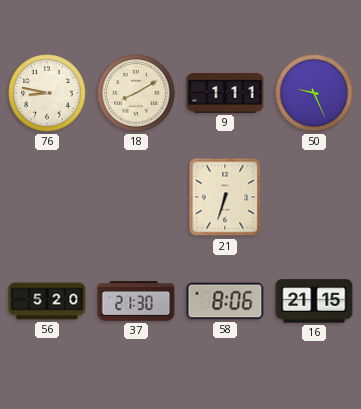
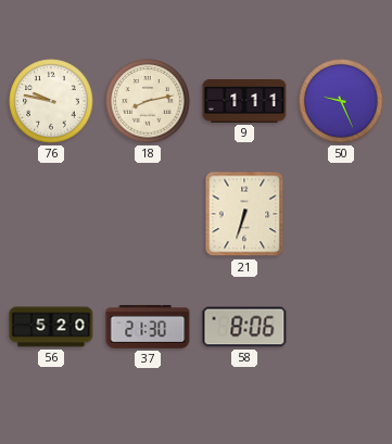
76: 8:47 -> 9:47 (51, 101)
18: 8:10 -> 8:13 (148, 101)
16: 21:15 -> none (314, 301)
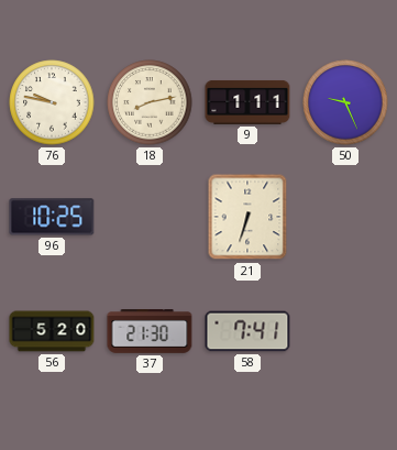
96: none -> 10:25 (52, 217)
58: 8:06 -> 7:41 (247, 331)
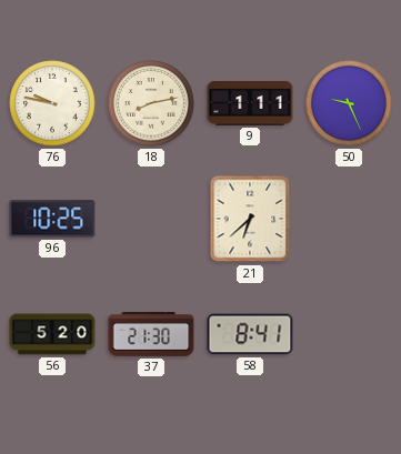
21: 6:33 -> 6:38 (250, 219)
58: 7:41 -> 8:41 (250, 334)
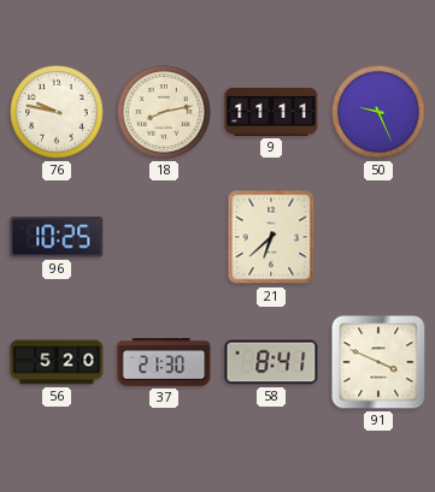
9: 1:11 -> 11:11 (271, 112)
91: none -> 3:49 (378, 362)
